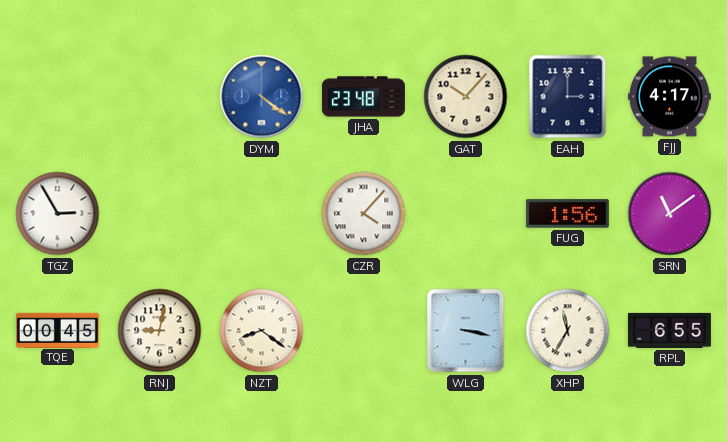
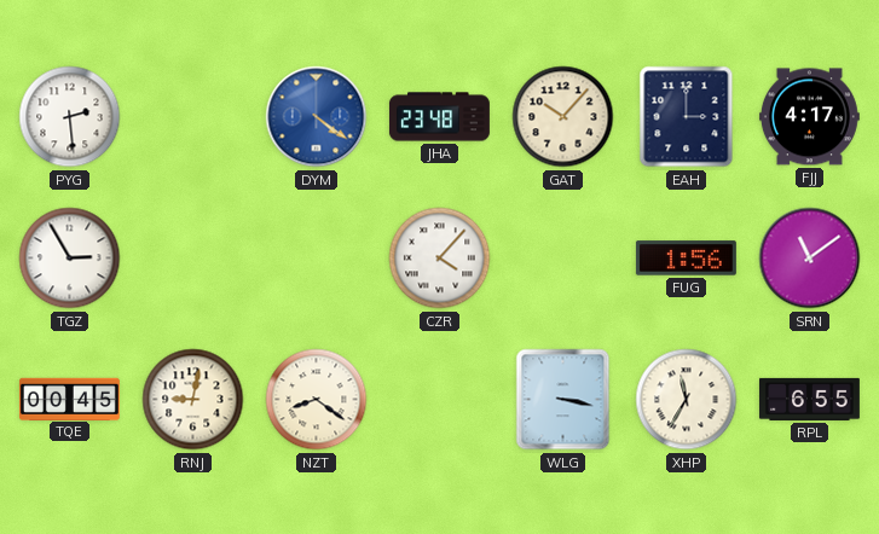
PYG: none -> 2:29 (70, 117)
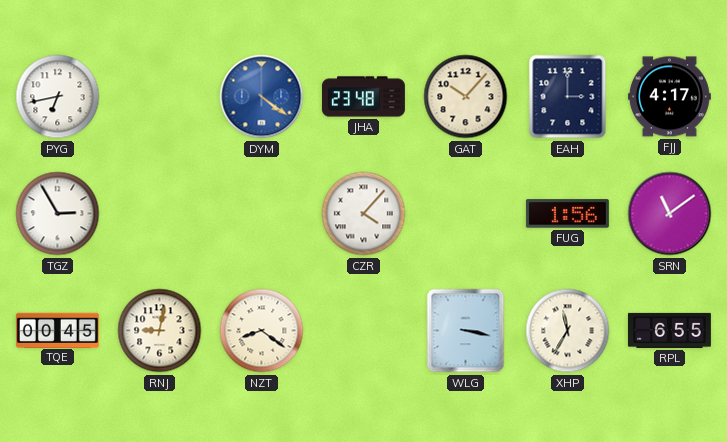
PYG: 2:29 -> 6:43 (58, 97)
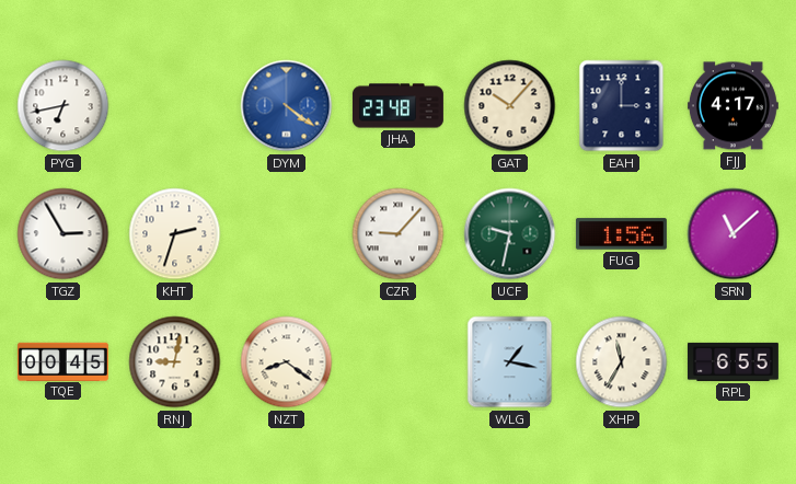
KHT: none -> 2:33 (175, 234)
CZR: 4:07 -> 9:07 (399, 234)
UCF: none -> 9:32 (510, 234)
SRN: 11:09 -> 11:08 (734, 234)
WLG: 3:17 -> 1:17 (510, 362)
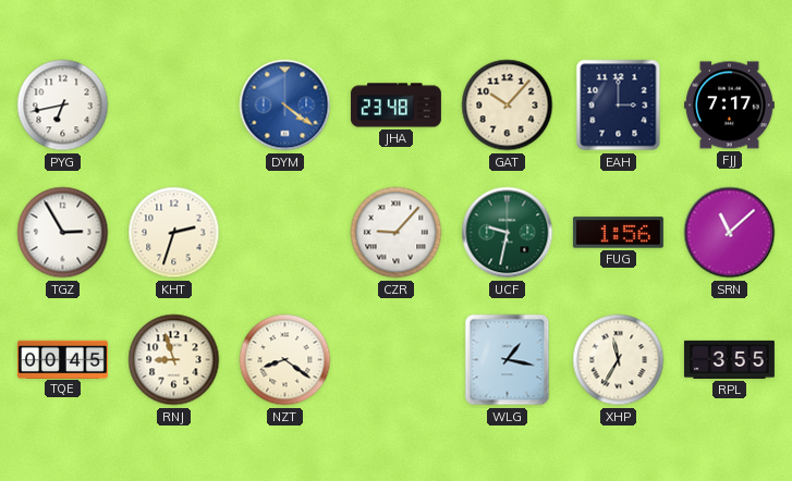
FJJ: 4:17 -> 7:17 (729, 106)
RNJ: 9:02 -> 8:57 (174, 360)
RPL: 6:55 -> 3:55 (729, 359)
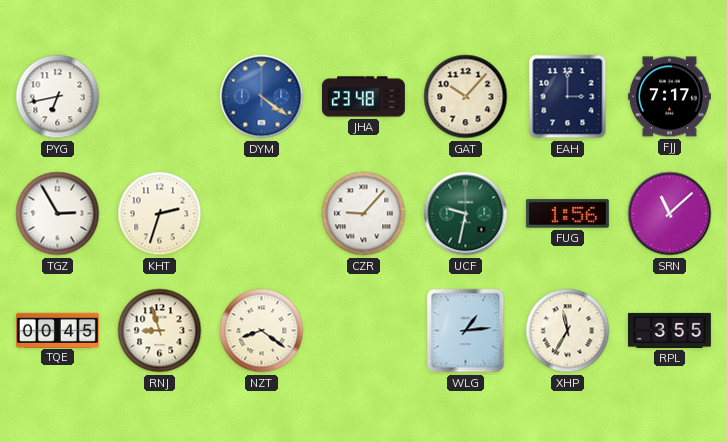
WLG: 1:17 -> 1:14 (466, 331)
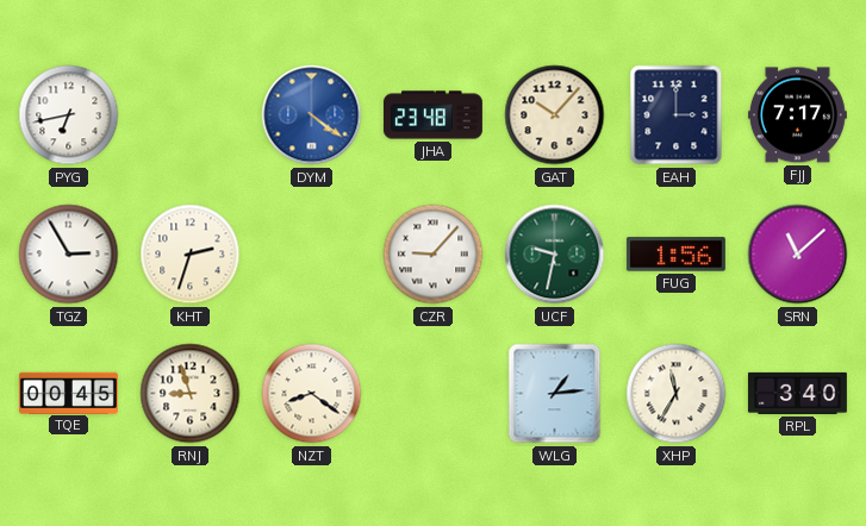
RPL: 3:55 -> 3:40 (797, 393)
